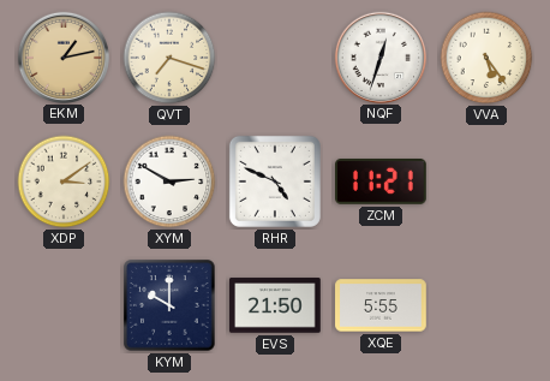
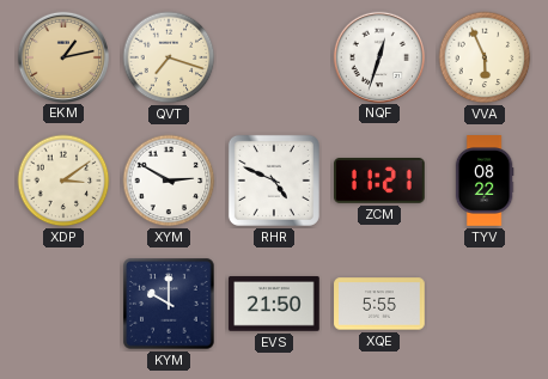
VVA: 5:24 -> 5:56 (485, 57)
TYV: none -> 08:22 (485, 181)
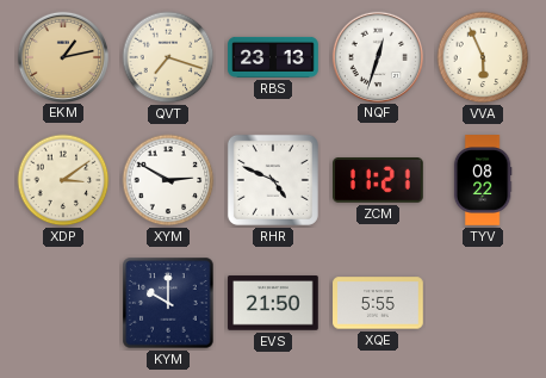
RBS: none -> 23:13 (273, 57)
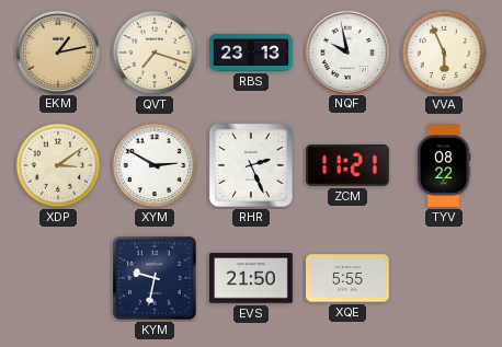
NQF: 12:33 -> 9:58 (346, 51)
RHR: 4:49 -> 2:26 (251, 165)
KYM: 10:00 -> 9:32 (155, 278)
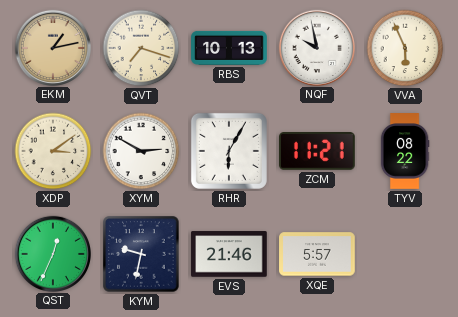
RBS: 23:13 -> 10:13 (229, 48)
RHR: 2:26 -> 6:05 (229, 151)
QST: none -> 12:34 (52, 253)
EVS: 21:50 -> 21:46 (229, 254)
XQE: 5:55 -> 5:57 (317, 254)
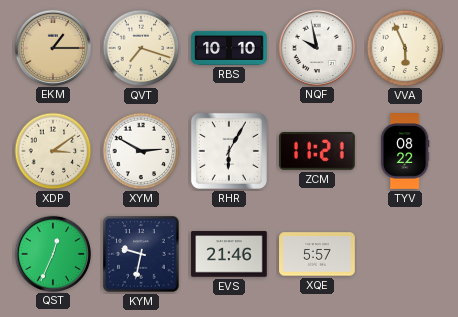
EKM: 1:13 -> 1:15 (52, 47)
RBS: 10:13 -> 10:10 (229, 48)
